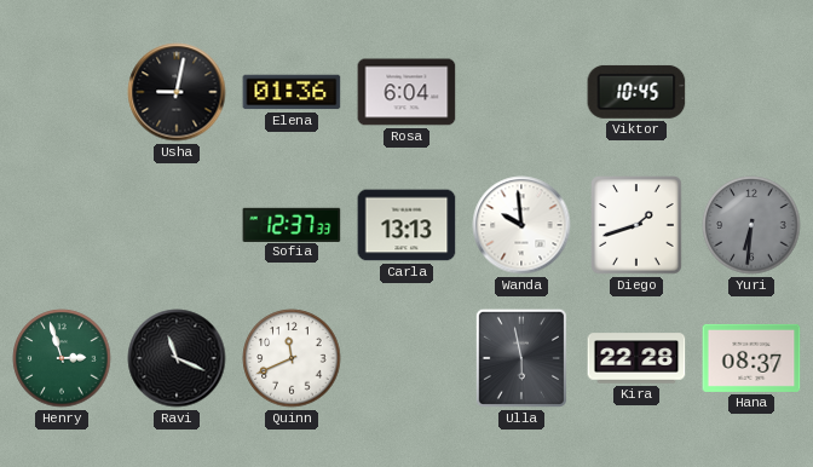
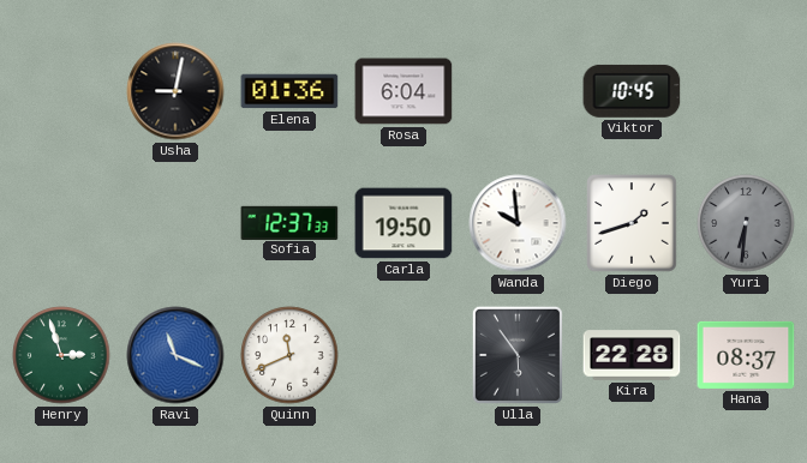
Carla: 13:13 -> 19:50 (403, 223)
Ravi dial: black -> blue (175, 355)
Ulla: 5:58 -> 5:54 (518, 355)
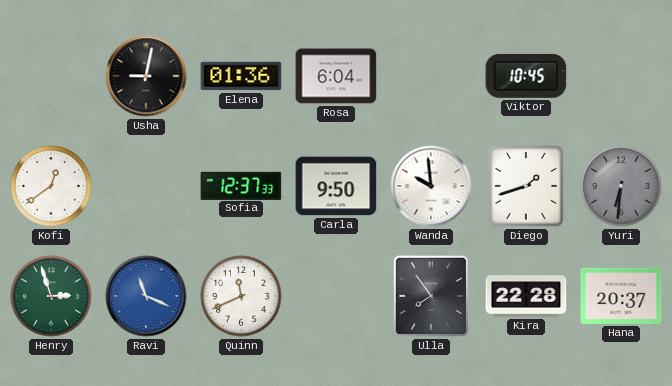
Kofi: none -> 12:39 (51, 186)
Carla: 19:50 -> 9:50 (336, 186)
Ulla: 5:54 -> 7:54 (431, 296)
Hana: 08:37 -> 20:37 (621, 296)
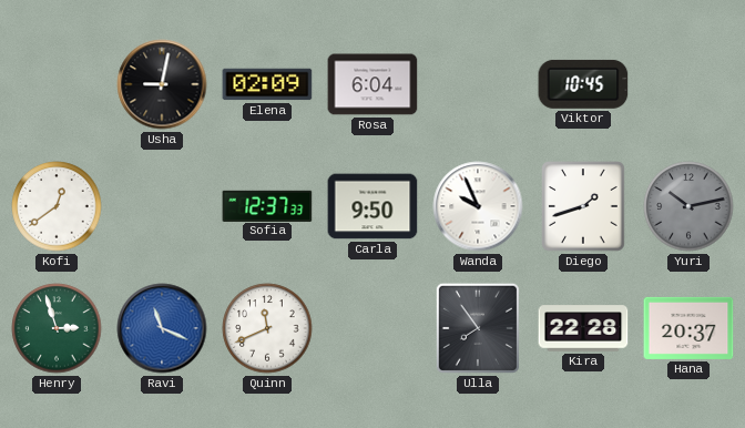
Elena: 01:36 -> 02:09 (267, 84)
Wanda: 9:59 -> 9:56 (478, 206)
Yuri: 6:31 -> 10:13 (688, 206)
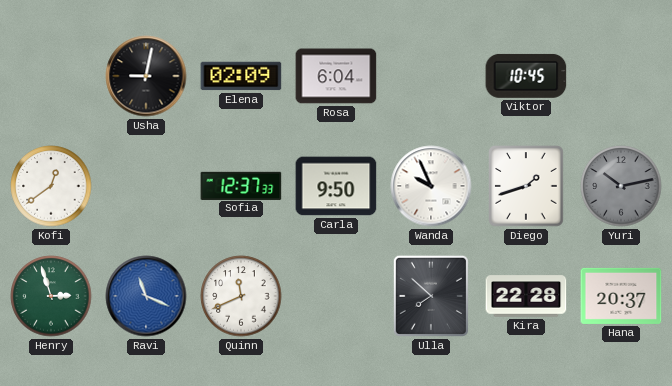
Ulla: 7:54 -> 7:52 (431, 296)
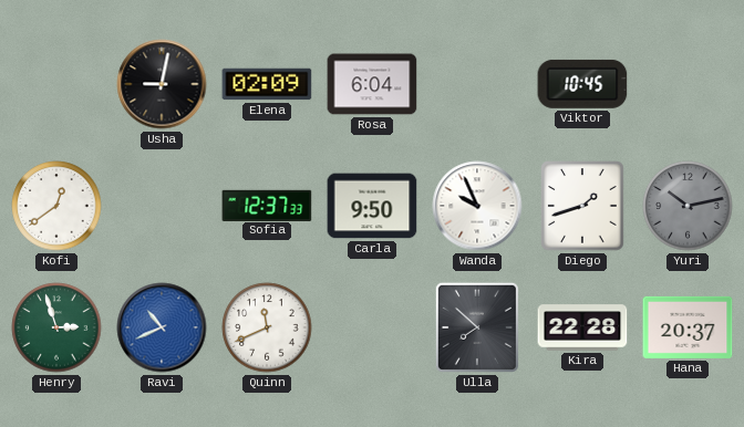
Ravi: 11:19 -> 10:41 (162, 327)
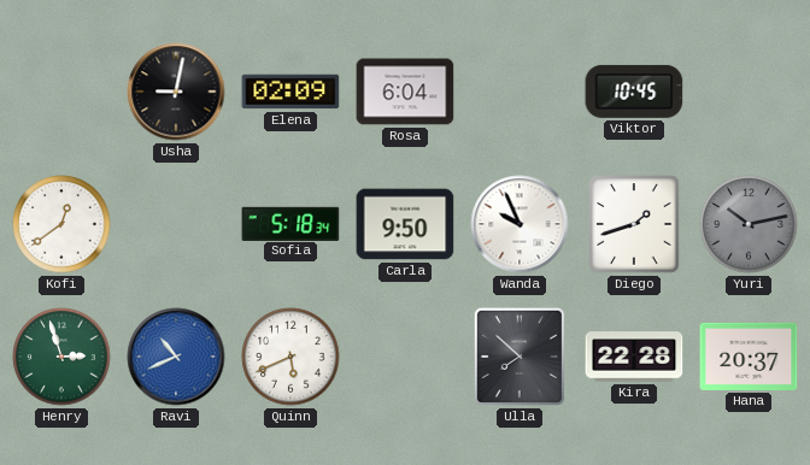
Sofia: 12:37 -> 5:18 (290, 223)
Quinn: 11:41 -> 5:41 (290, 357)
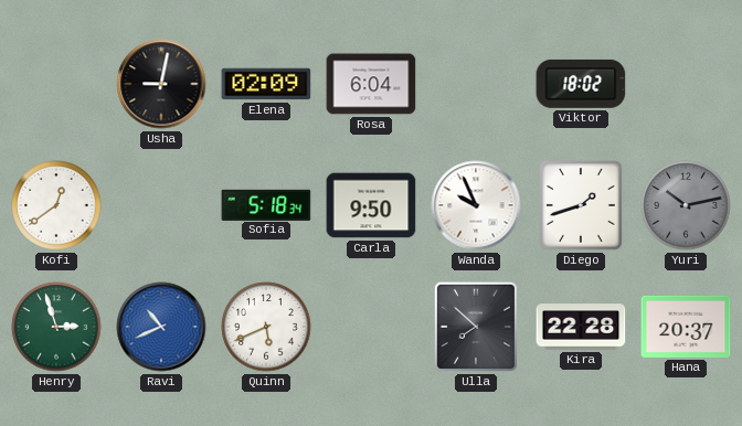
Viktor: 10:45 -> 18:02 (581, 84)
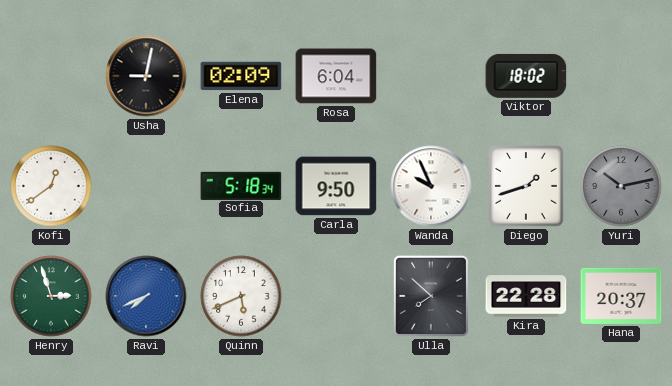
Ravi: 10:41 -> 7:41 (146, 296)
